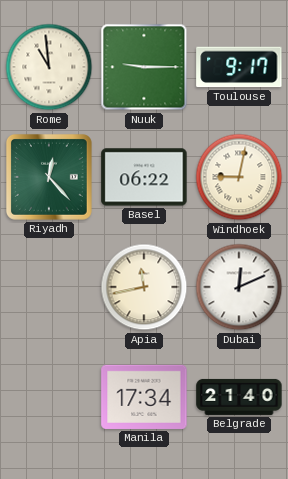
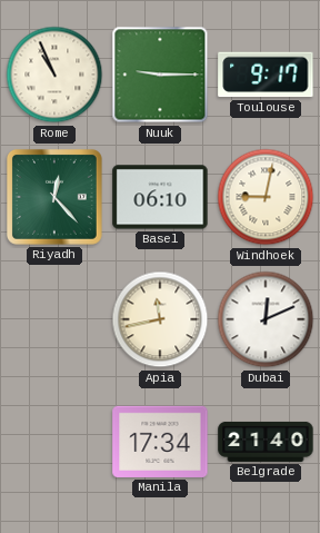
Rome: 10:59 -> 10:56 (54, 75)
Basel: 06:22 -> 06:10 (160, 197)
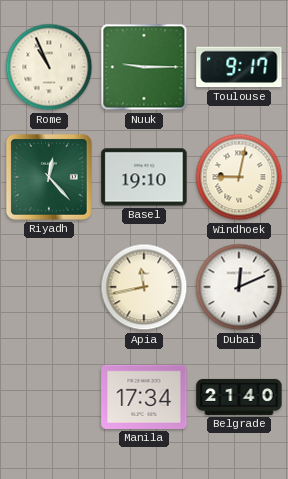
Basel: 06:10 -> 19:10 (144, 177)
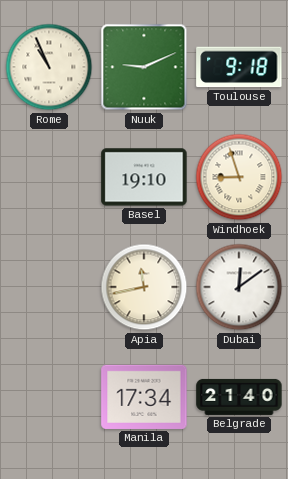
Nuuk: 9:15 -> 9:11 (144, 67)
Toulouse: 9:17 -> 9:18 (239, 67)
Riyadh: 12:23 -> none (49, 177)
Windhoek: 9:02 -> 8:57 (239, 177)
Dubai: 12:11 -> 12:09 (239, 287)
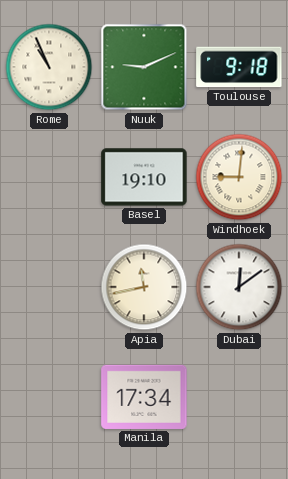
Windhoek: 8:57 -> 9:01 (239, 177)
Belgrade: 21:40 -> none (239, 397)
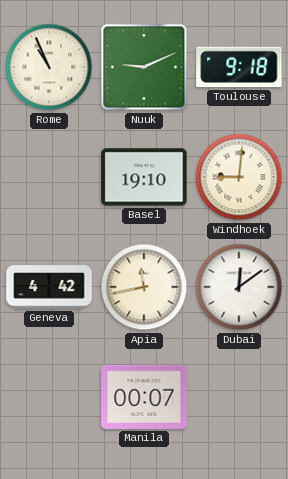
Geneva: none -> 4:42 (49, 287)
Manila: 17:34 -> 00:07 (144, 397)
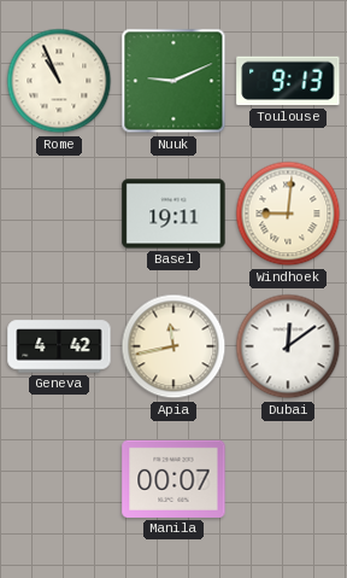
Toulouse: 9:18 -> 9:13 (288, 81)
Basel: 19:10 -> 19:11 (173, 214)
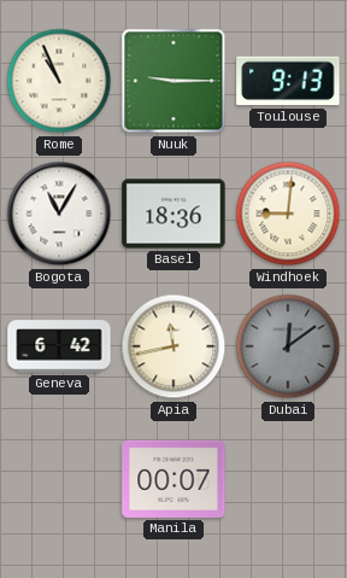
Nuuk: 9:11 -> 9:15 (173, 81)
Bogota: none -> 11:05 (59, 214)
Basel: 19:11 -> 18:36 (173, 214)
Geneva: 4:42 -> 6:42 (59, 346)
Dubai dial: white -> grey (288, 346)
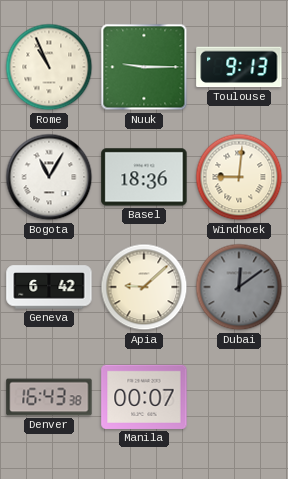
Apia: 11:43 -> 9:08 (144, 287)
Denver: none -> 16:43 (49, 397)
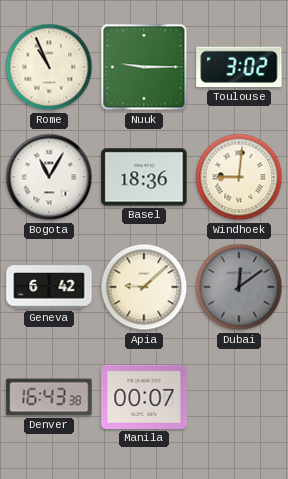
Toulouse: 9:13 -> 3:02 (239, 67)
